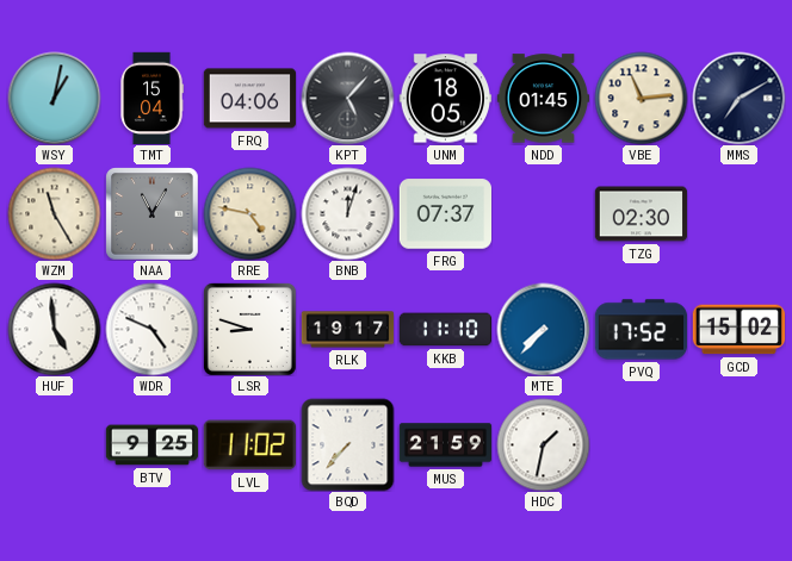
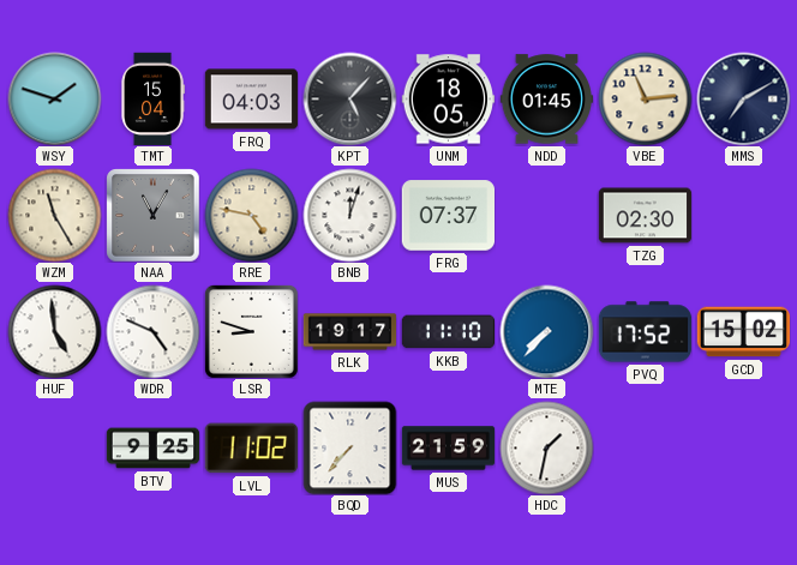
WSY: 1:02 -> 1:48 (54, 98)
FRQ: 04:06 -> 04:03 (251, 100)
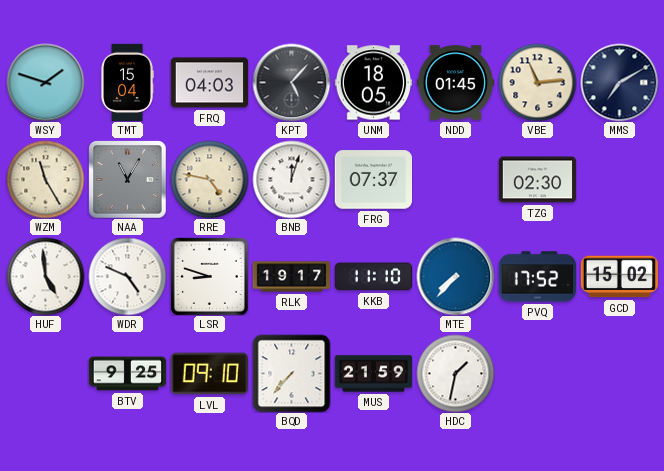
LVL: 11:02 -> 09:10 (209, 374)
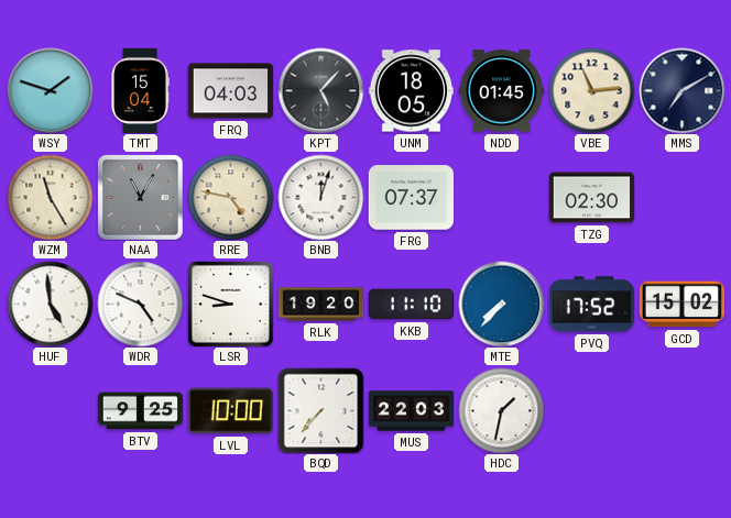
RLK: 19:17 -> 19:20 (320, 305)
LVL: 09:10 -> 10:00 (230, 411)
MUS: 21:59 -> 22:03 (411, 411)
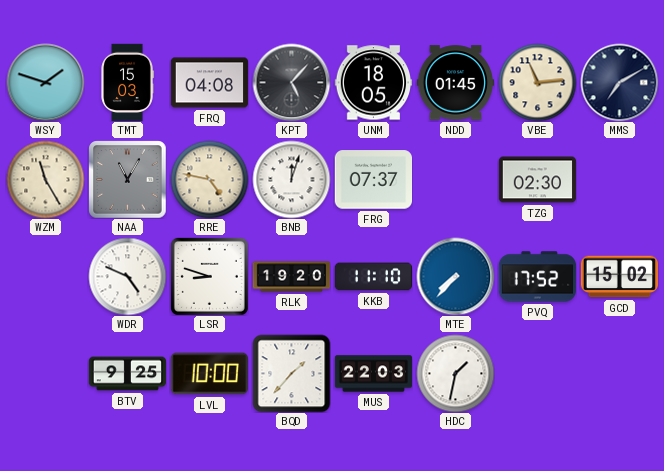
TMT: 15:04 -> 15:03 (127, 82)
FRQ: 04:03 -> 04:08 (209, 83)
HUF: 4:59 -> none (50, 304)
BQD: 7:37 -> 1:37 (291, 373)
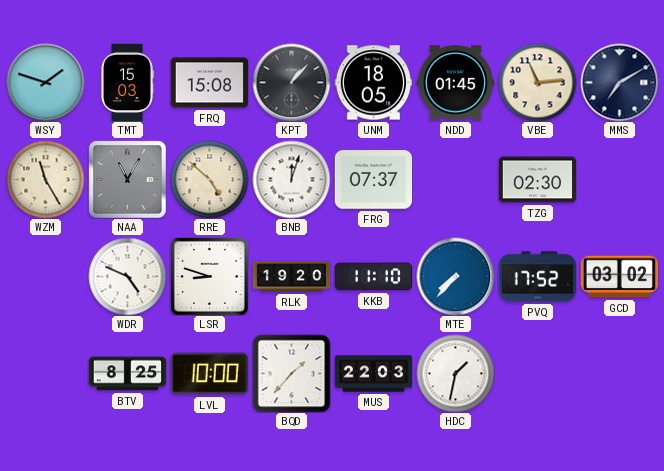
FRQ: 04:08 -> 15:08 (209, 83)
KPT: 5:07 -> 1:07 (291, 82)
RRE: 4:47 -> 4:52 (209, 179)
GCD: 15:02 -> 03:02 (619, 277)
BTV: 9:25 -> 8:25 (127, 374)
